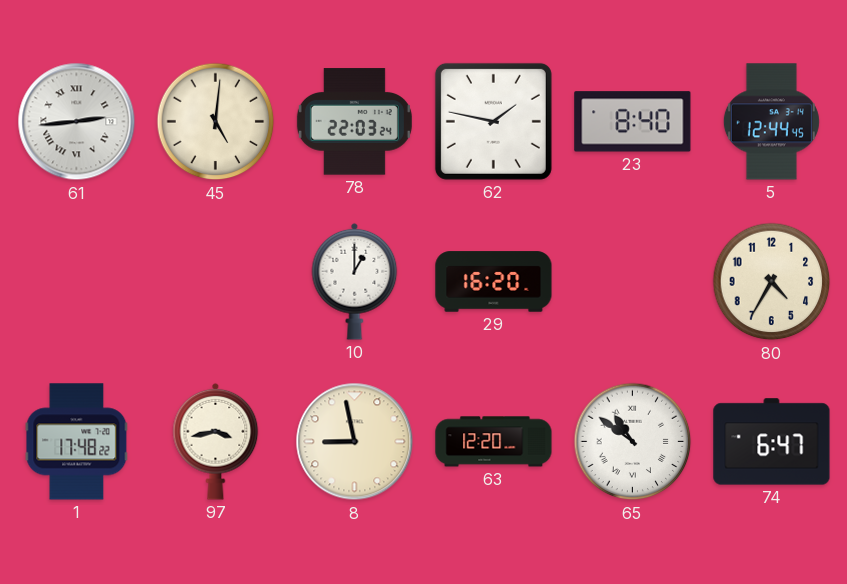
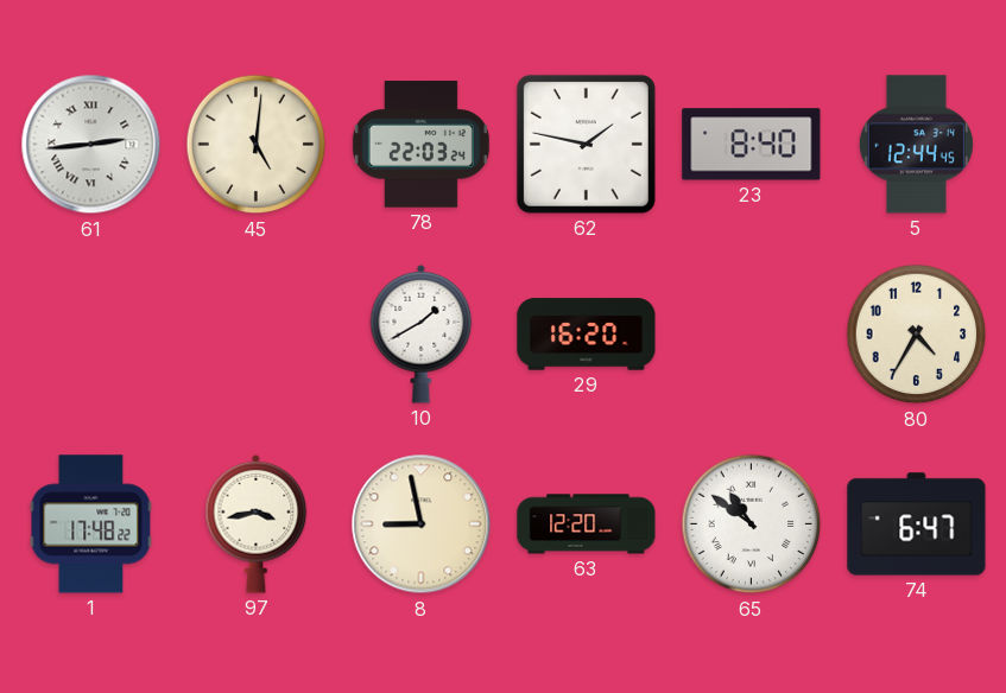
10: 1:00 -> 1:40 (422, 333)
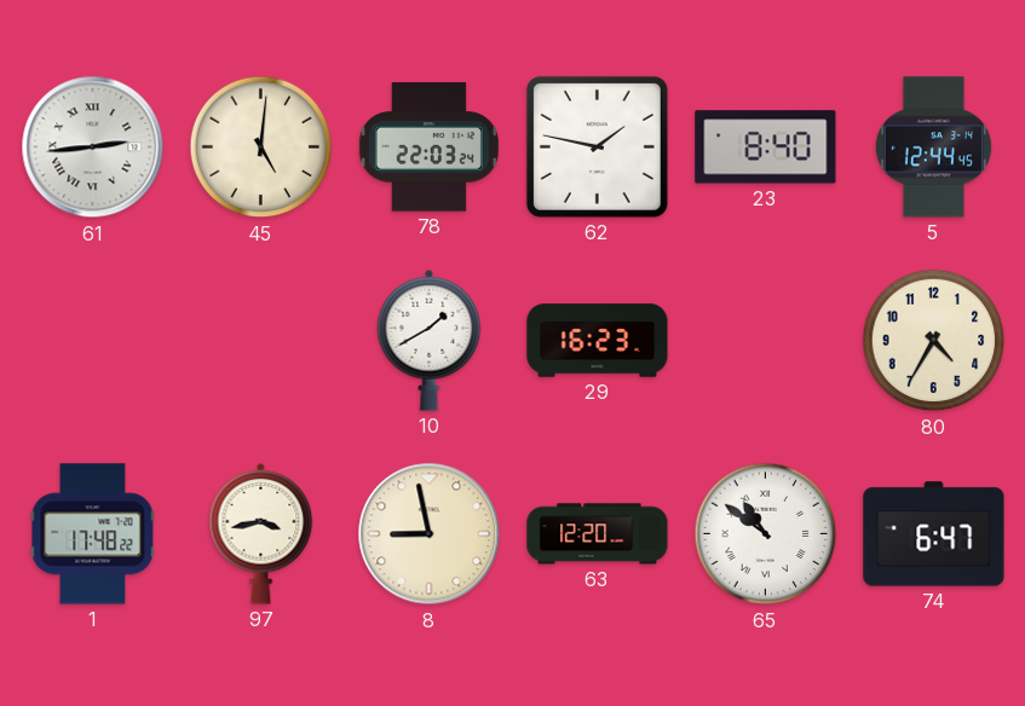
29: 16:20 -> 16:23 (598, 341)
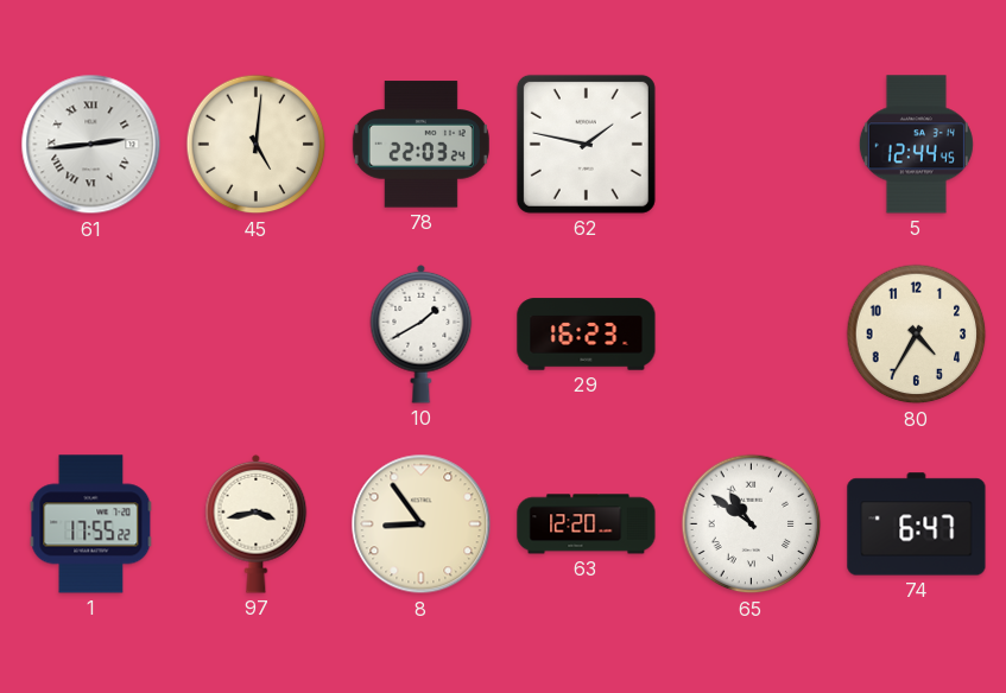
23: 8:40 -> none (766, 147)
1: 17:48 -> 17:55 (91, 524)
8: 8:58 -> 8:54 (422, 524)
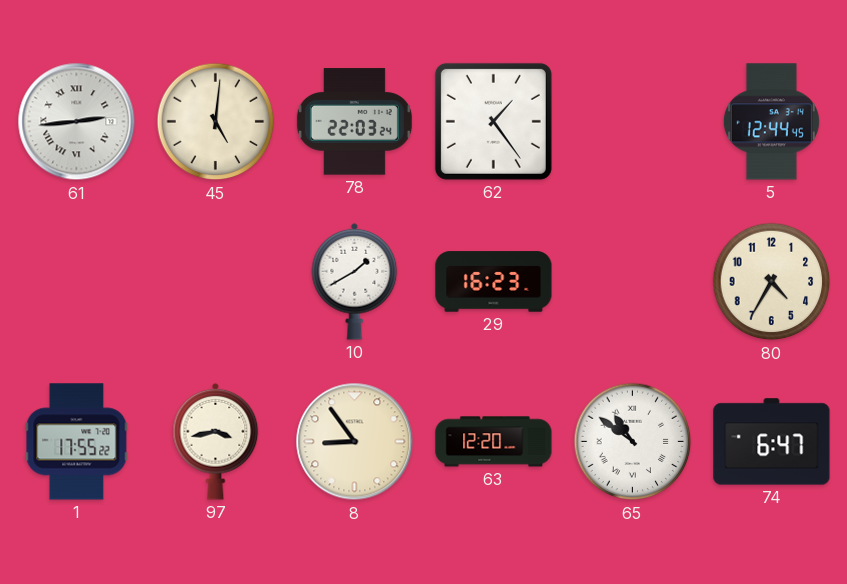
62: 1:47 -> 1:24 (493, 121)
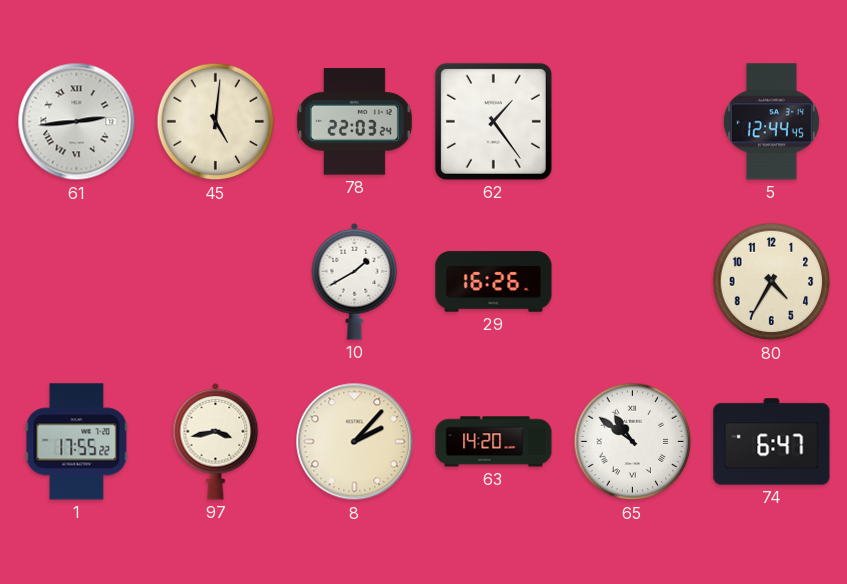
29: 16:23 -> 16:26 (494, 282)
8: 8:54 -> 2:07 (355, 442)
63: 12:20 -> 14:20 (494, 442)
